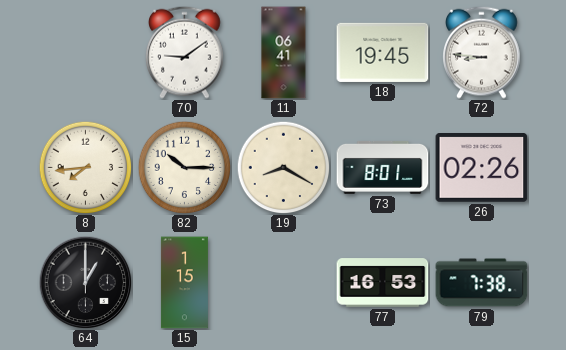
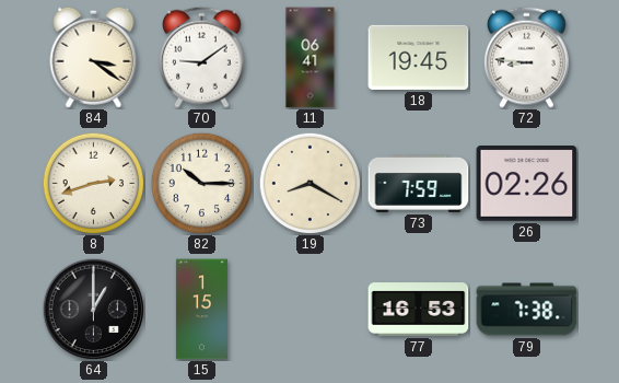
84: none -> 3:21 (94, 57)
8: 7:44 -> 2:42 (93, 183)
73: 8:01 -> 7:59 (419, 183)
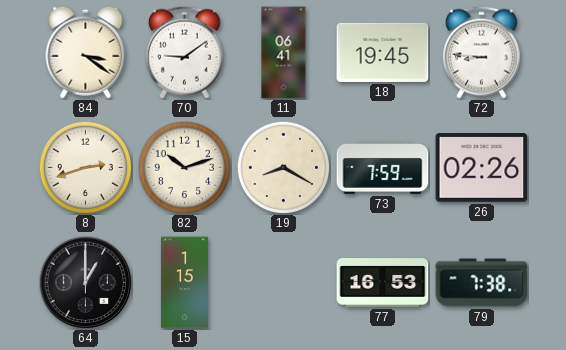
82: 10:15 -> 10:12 (184, 167)
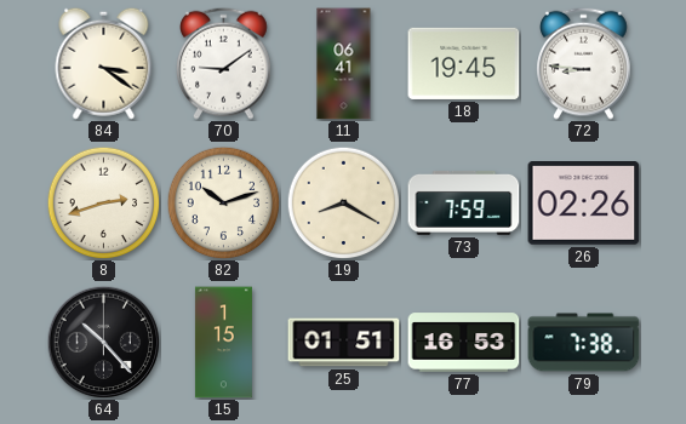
64: 1:00 -> 10:23 (103, 342)
25: none -> 01:51 (344, 343)
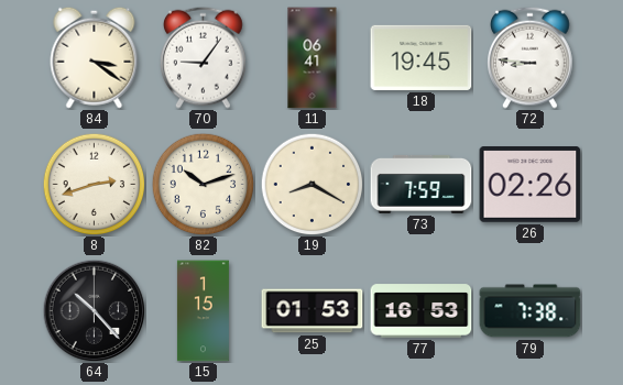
70: 9:09 -> 9:06 (204, 57)
25: 01:51 -> 01:53 (313, 311)
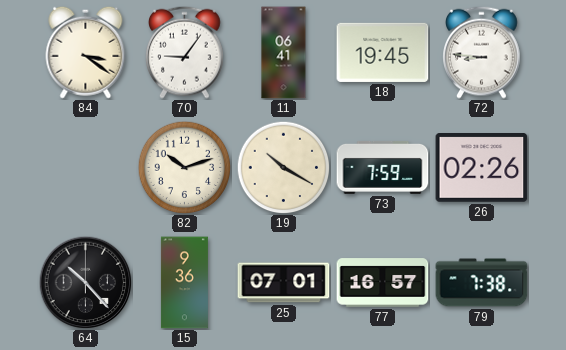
8: 2:42 -> none (94, 184)
19: 8:20 -> 10:20 (283, 167)
15: 1:15 -> 9:36 (184, 283)
25: 01:53 -> 07:01 (284, 283)
77: 16:53 -> 16:57 (383, 283)
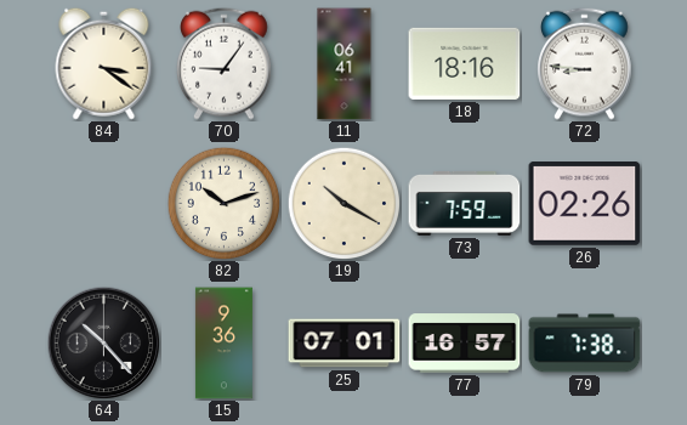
18: 19:45 -> 18:16 (465, 63)
